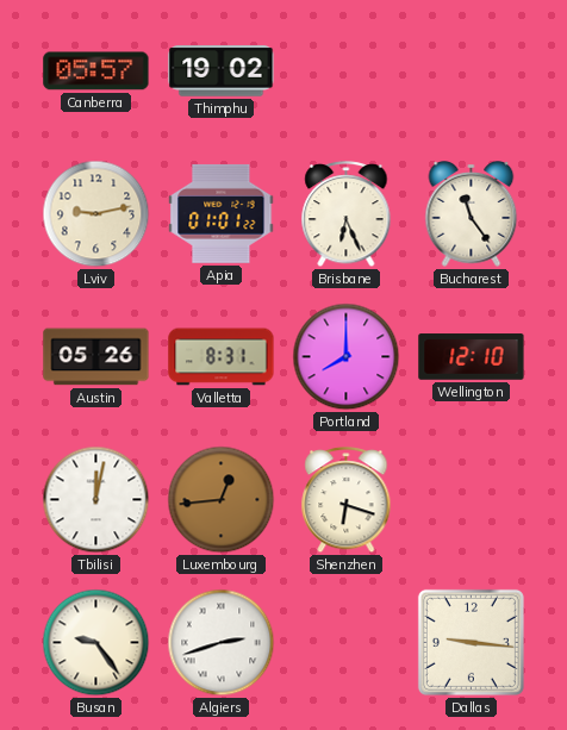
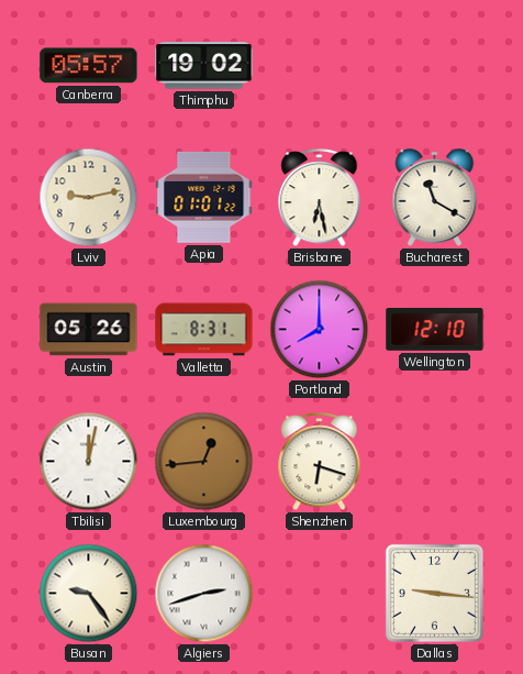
Brisbane: 6:26 -> 6:28 (320, 199)
Bucharest: 11:24 -> 11:20 (435, 198)
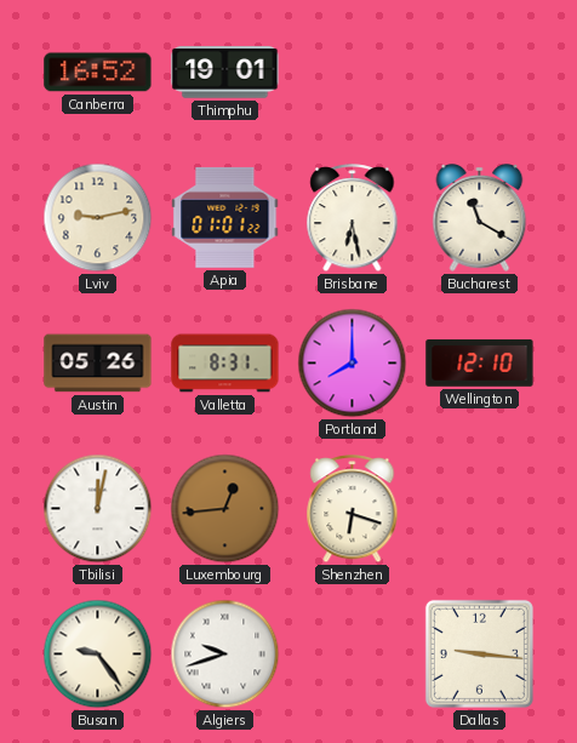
Canberra: 05:57 -> 16:52 (98, 73)
Thimphu: 19:02 -> 19:01 (225, 73)
Algiers: 2:42 -> 9:42 (225, 655)
